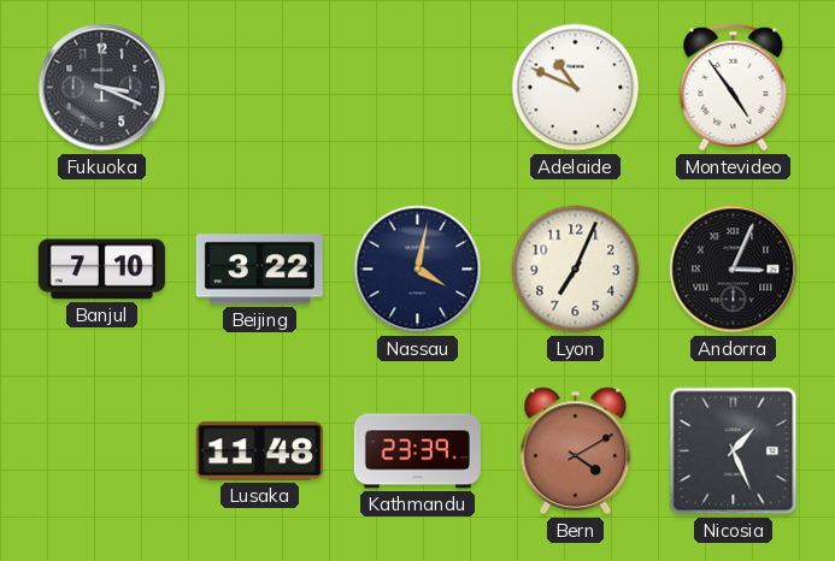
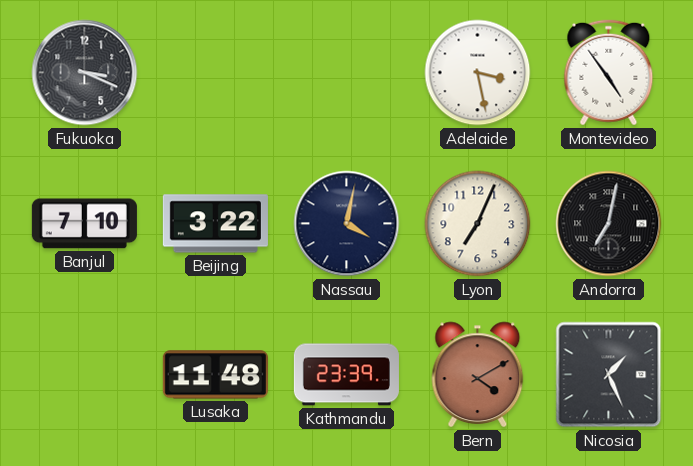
Adelaide: 10:49 -> 3:28 (478, 73)
Andorra: 3:04 -> 7:02 (609, 224)
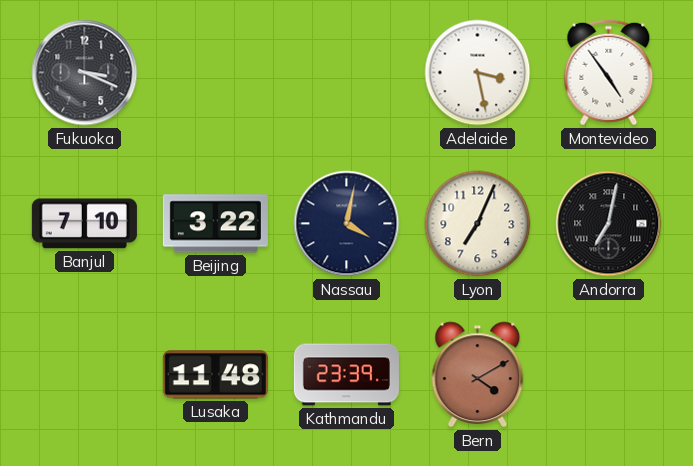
Nicosia: 1:26 -> none (609, 375)
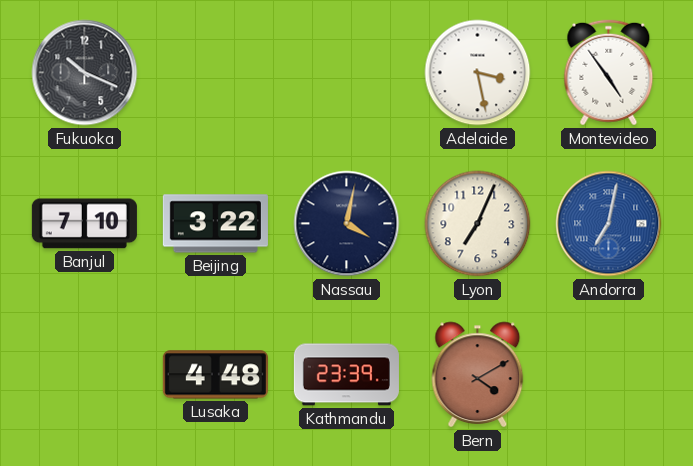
Fukuoka: 3:19 -> 10:19 (85, 73)
Andorra dial: black -> blue (609, 224)
Lusaka: 11:48 -> 4:48 (215, 375)
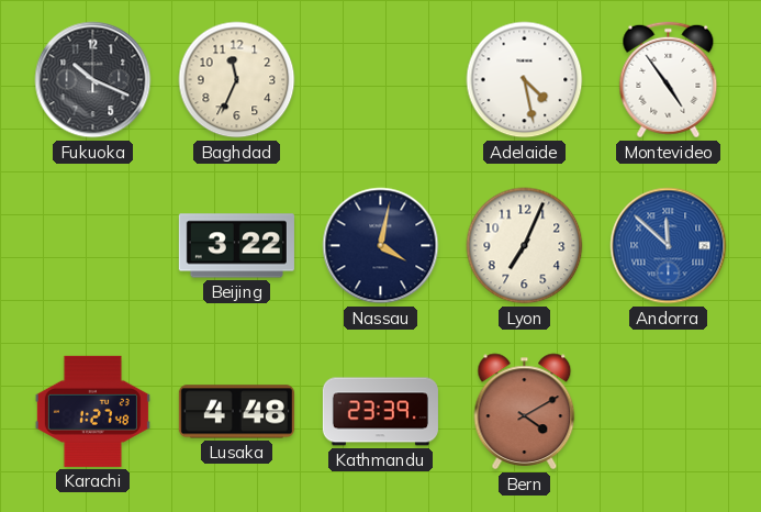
Baghdad: none -> 11:34 (237, 80)
Adelaide: 3:28 -> 4:28 (525, 80)
Banjul: 7:10 -> none (84, 224)
Andorra: 7:02 -> 11:52 (669, 246)
Karachi: none -> 1:27 (92, 411)
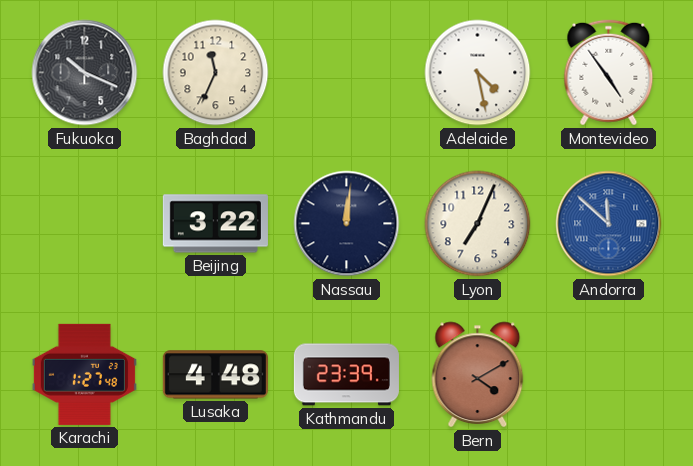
Nassau: 4:02 -> 12:01 (347, 224)
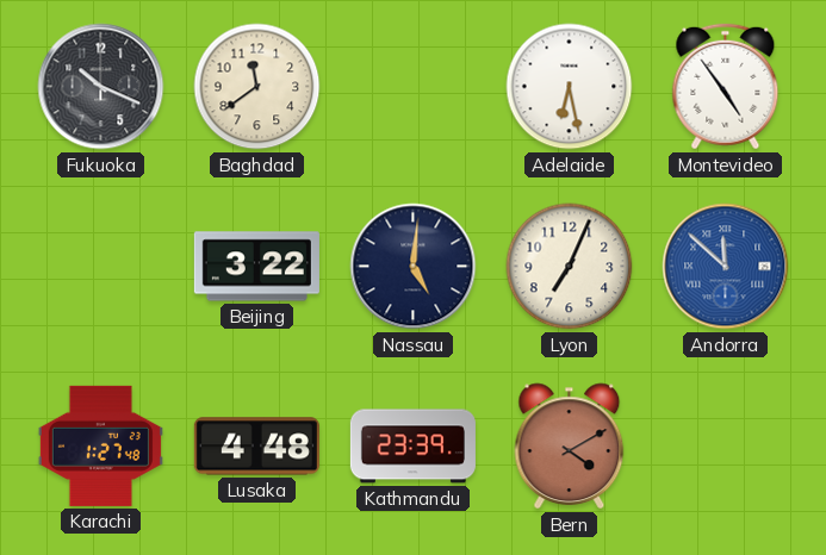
Baghdad: 11:34 -> 11:39 (257, 87)
Adelaide: 4:28 -> 6:28 (570, 87)
Nassau: 12:01 -> 5:01 (414, 267)
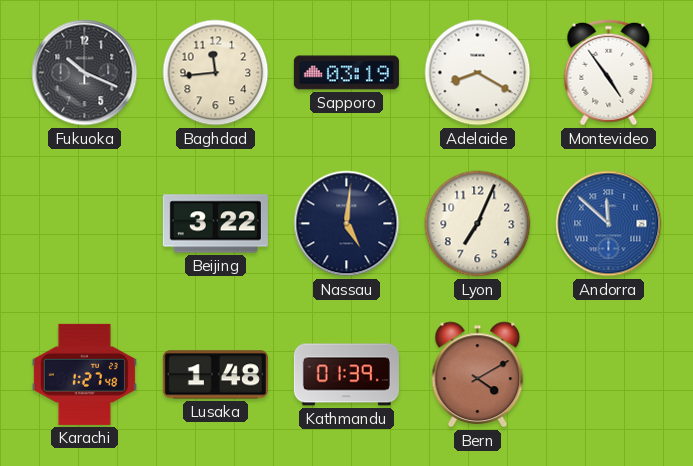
Baghdad: 11:39 -> 11:44 (216, 73)
Sapporo: none -> 03:19 (346, 73)
Adelaide: 6:28 -> 8:20 (478, 73)
Lusaka: 4:48 -> 1:48 (215, 375)
Kathmandu: 23:39 -> 01:39 (346, 375)
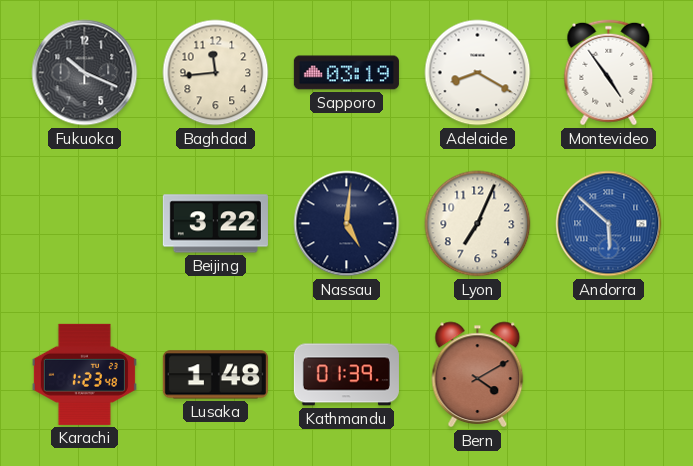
Andorra: 11:52 -> 5:52 (609, 224)
Karachi: 1:27 -> 1:23 (84, 374)
